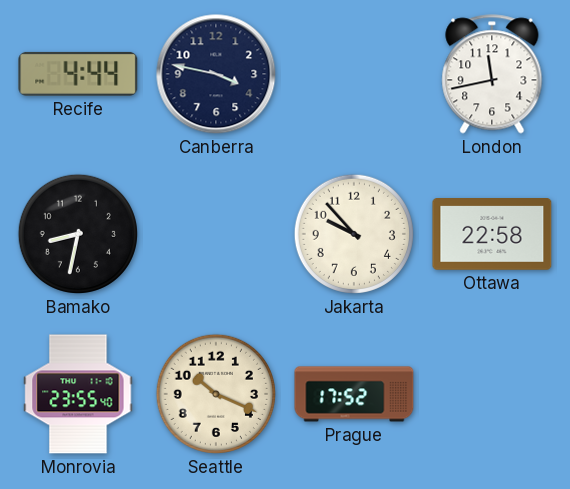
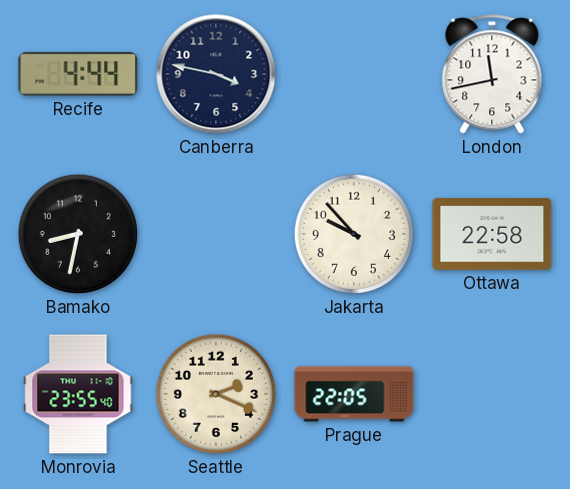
Seattle: 10:19 -> 2:19 (216, 394)
Prague: 17:52 -> 22:05 (354, 394)
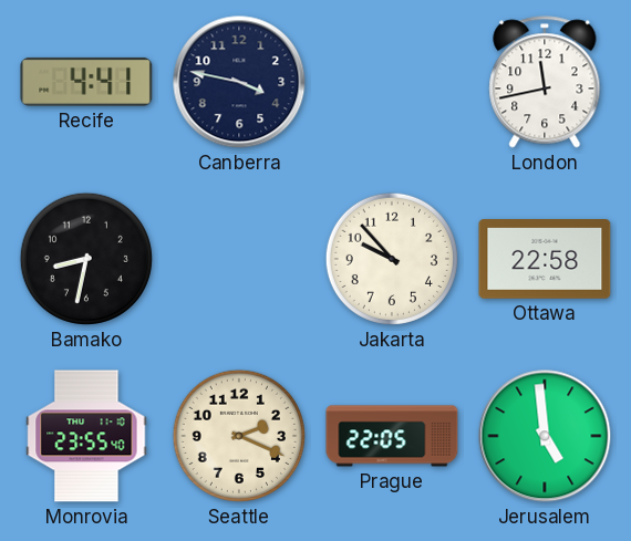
Recife: 4:44 -> 4:41 (86, 82)
Jerusalem: none -> 4:59 (545, 436)
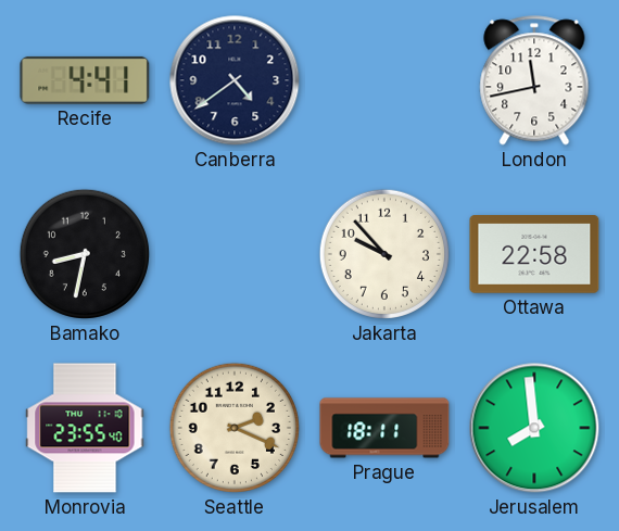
Canberra: 3:47 -> 4:39 (235, 80)
Prague: 22:05 -> 18:11 (384, 428)
Jerusalem: 4:59 -> 7:59 (534, 428)
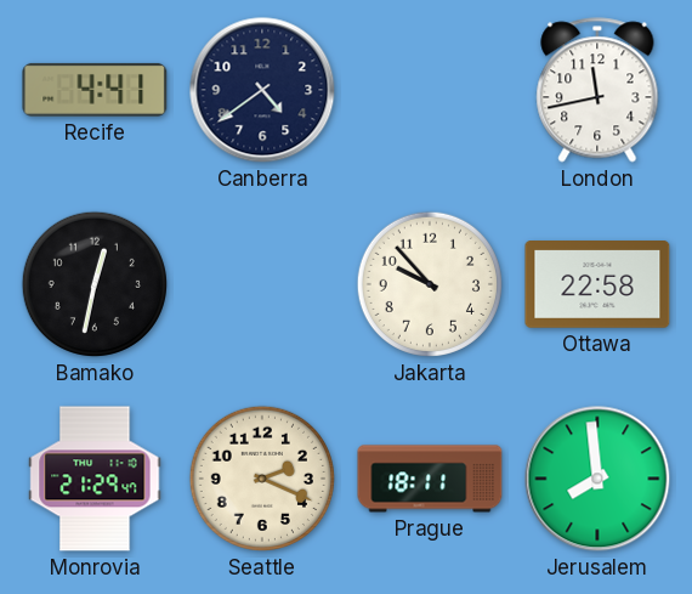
Bamako: 8:32 -> 12:32 (95, 284)
Monrovia: 23:55 -> 21:29 (95, 479)
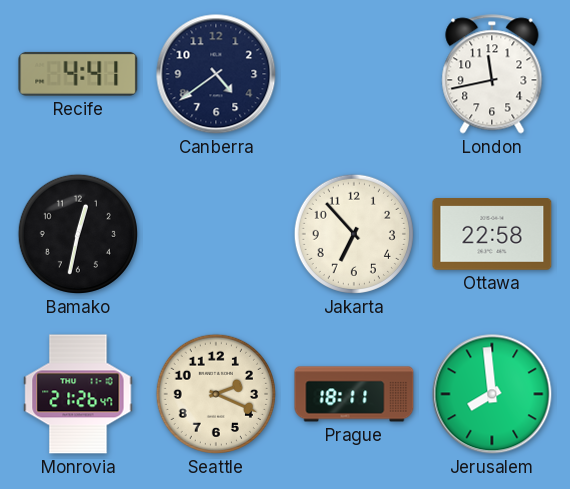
Jakarta: 9:53 -> 6:53 (354, 234)
Monrovia: 21:29 -> 21:26 (78, 394)
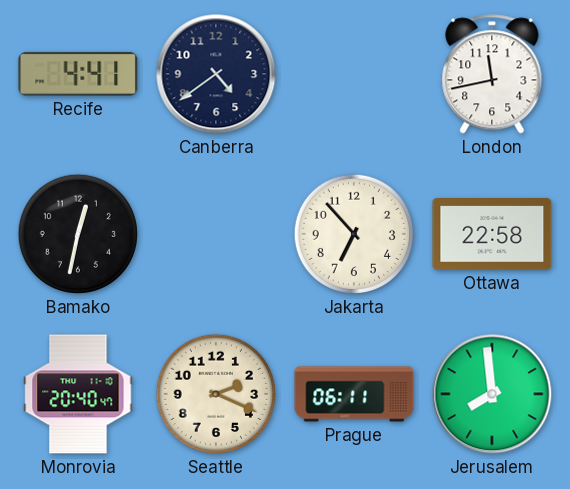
Monrovia: 21:26 -> 20:40 (78, 394)
Prague: 18:11 -> 06:11 (354, 394)
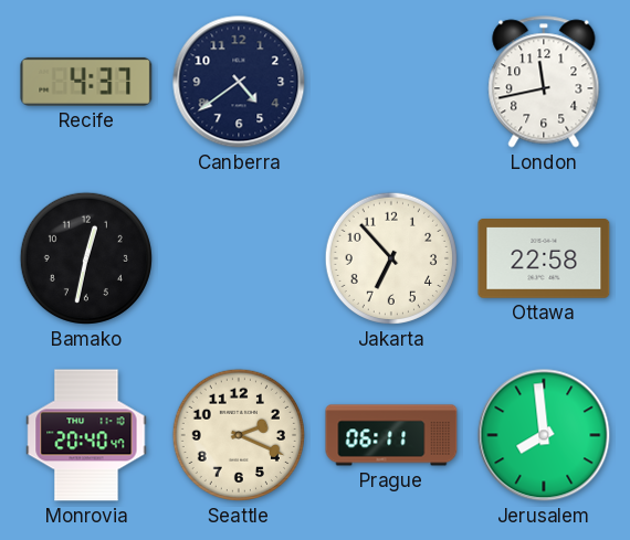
Recife: 4:41 -> 4:37 (86, 82)
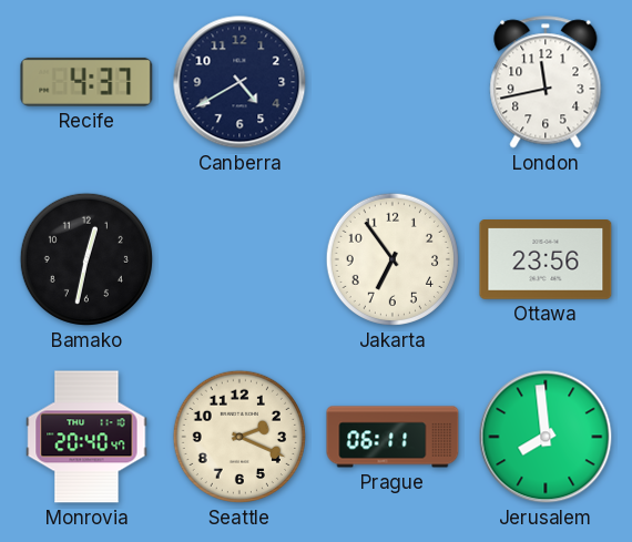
Canberra: 4:39 -> 4:40 (239, 82)
Jakarta: 6:53 -> 6:54 (393, 259)
Ottawa: 22:58 -> 23:56 (546, 260)
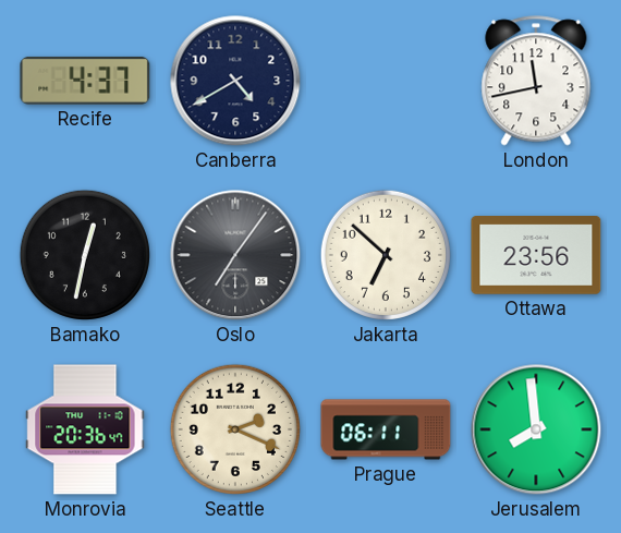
Oslo: none -> 7:06 (235, 255)
Jakarta: 6:54 -> 6:52 (386, 255)
Monrovia: 20:40 -> 20:36 (85, 429)
